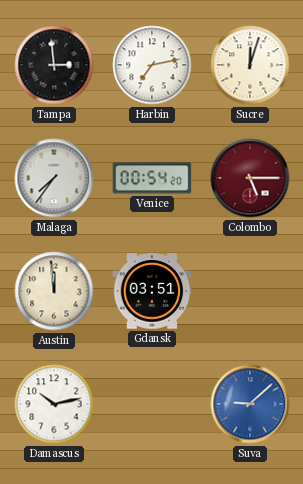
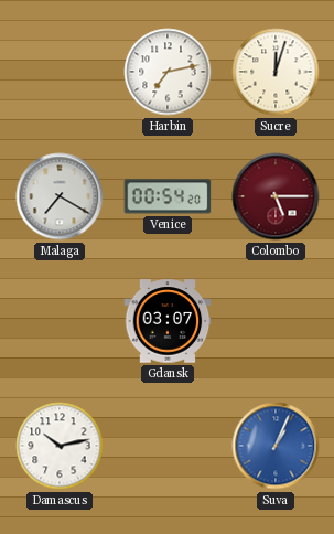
Tampa: 2:59 -> none (54, 65)
Malaga: 7:36 -> 7:20 (60, 196)
Austin: 11:59 -> none (54, 291)
Gdansk: 03:51 -> 03:07 (168, 321)
Suva: 9:08 -> 1:04 (276, 446)
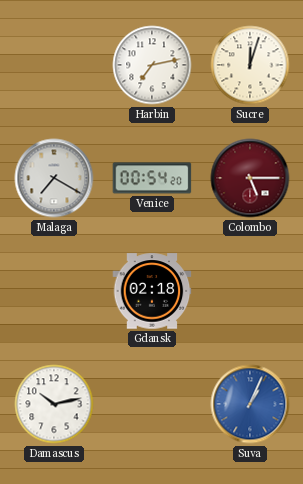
Gdansk: 03:07 -> 02:18 (152, 291)
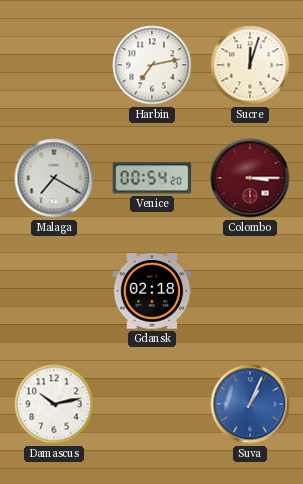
Colombo: 5:15 -> 3:15 (250, 178)
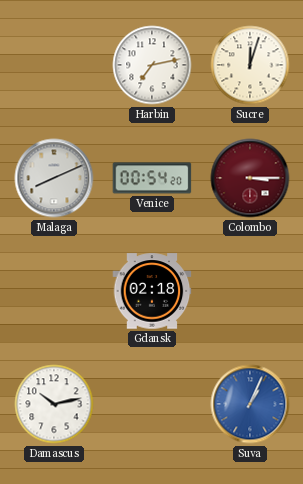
Malaga: 7:20 -> 8:11 (54, 178)
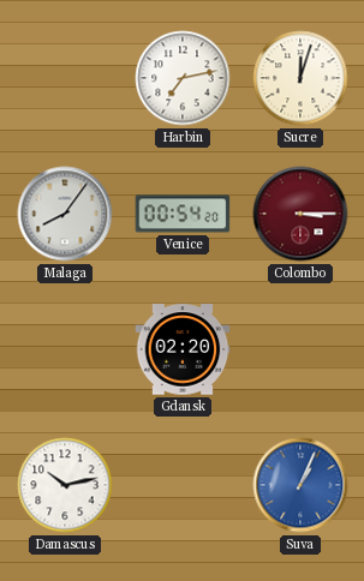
Malaga: 8:11 -> 8:06 (65, 214)
Gdansk: 02:18 -> 02:20 (183, 349)
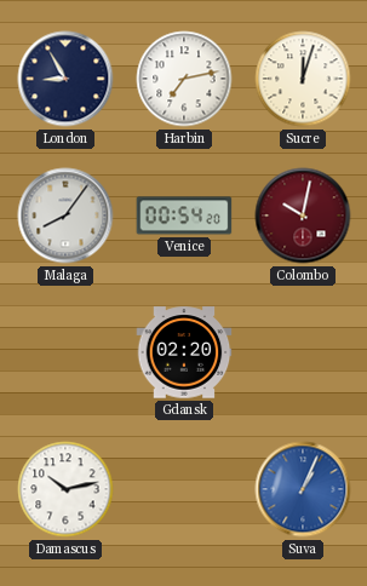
London: none -> 8:55 (65, 79)
Colombo: 3:15 -> 10:02 (303, 216)
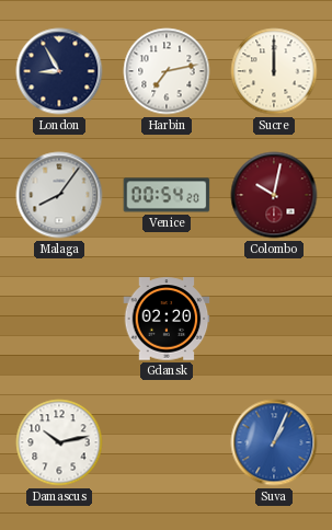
Sucre: 12:03 -> 12:00 (274, 71)
